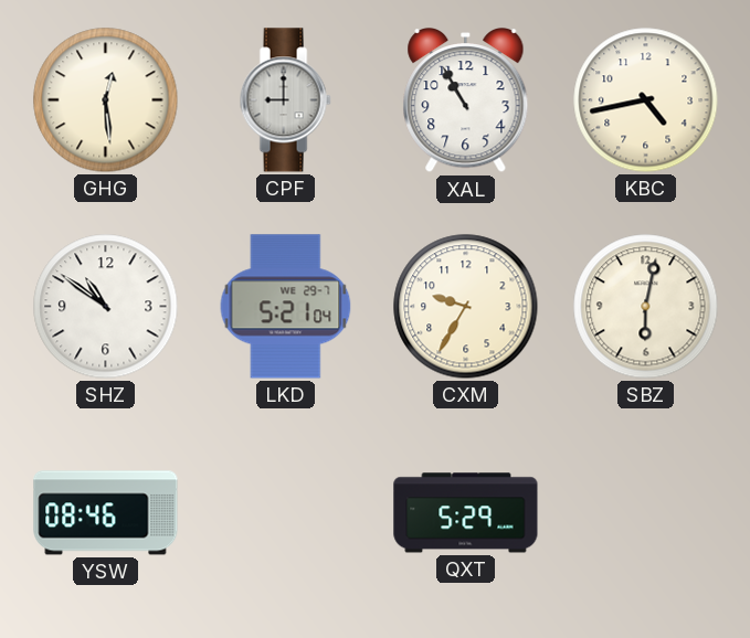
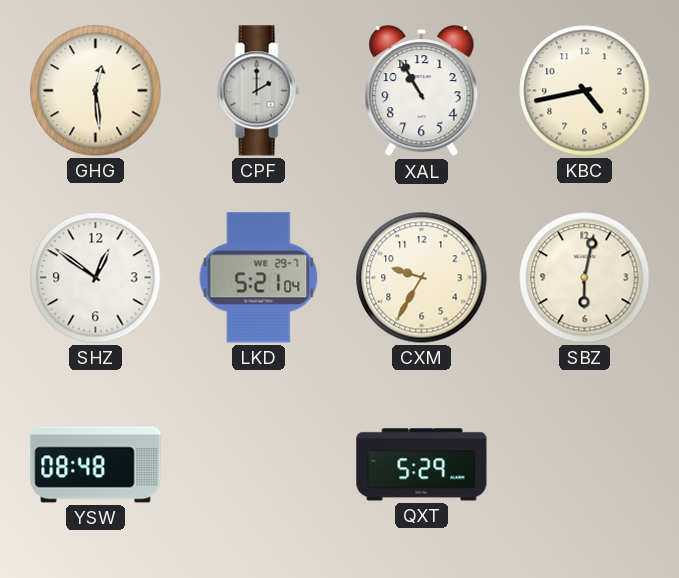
CPF: 9:00 -> 2:00 (258, 91)
SHZ: 10:51 -> 12:51 (96, 278)
YSW: 08:46 -> 08:48 (96, 465)
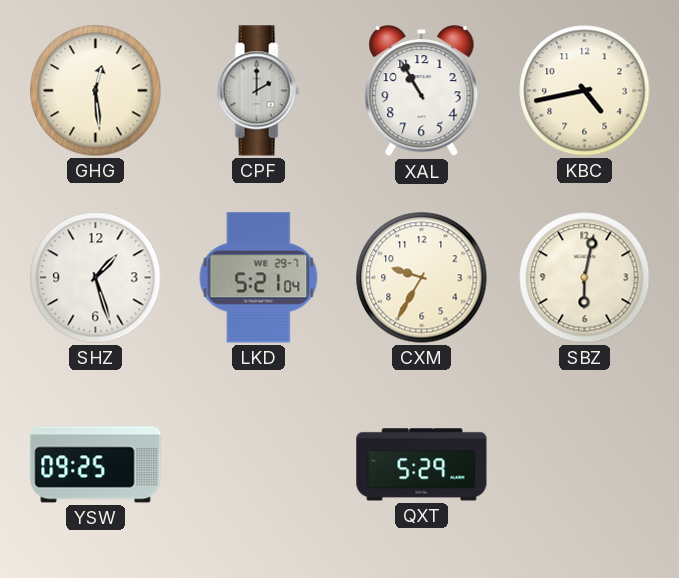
SHZ: 12:51 -> 1:27 (96, 278)
YSW: 08:48 -> 09:25 (96, 465)
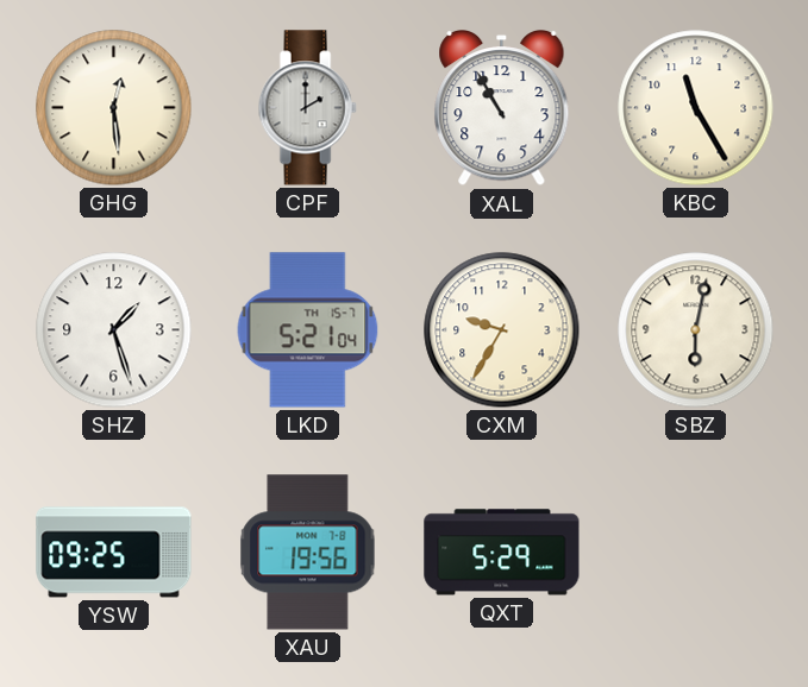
KBC: 4:43 -> 11:25 (696, 108)
LKD date: WE 29-7 -> TH 15-7 (308, 330)
XAU: none -> 19:56 (308, 553)
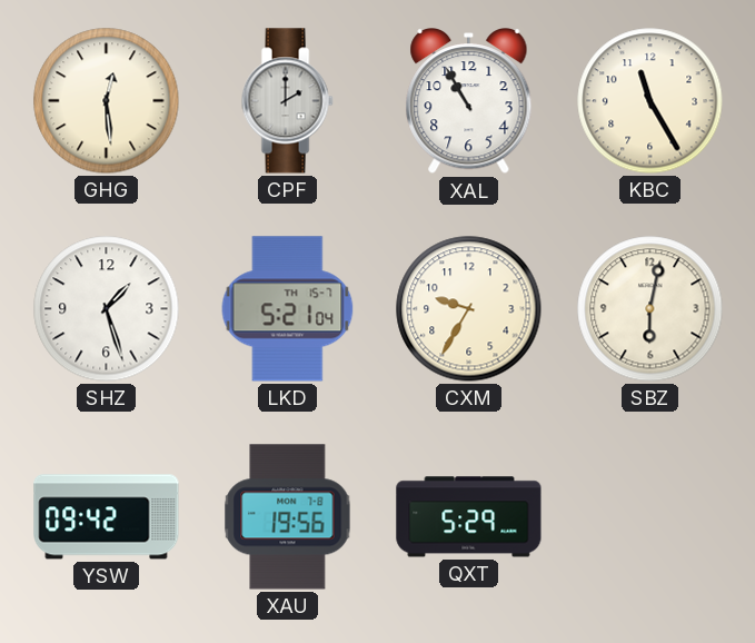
YSW: 09:25 -> 09:42 (107, 517)
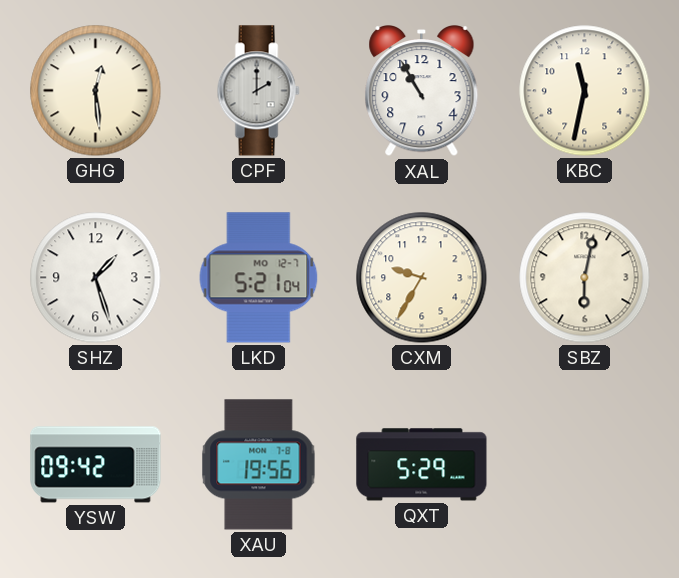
KBC: 11:25 -> 11:32 (585, 91)
LKD date: TH 15-7 -> MO 12-7 (259, 278)
